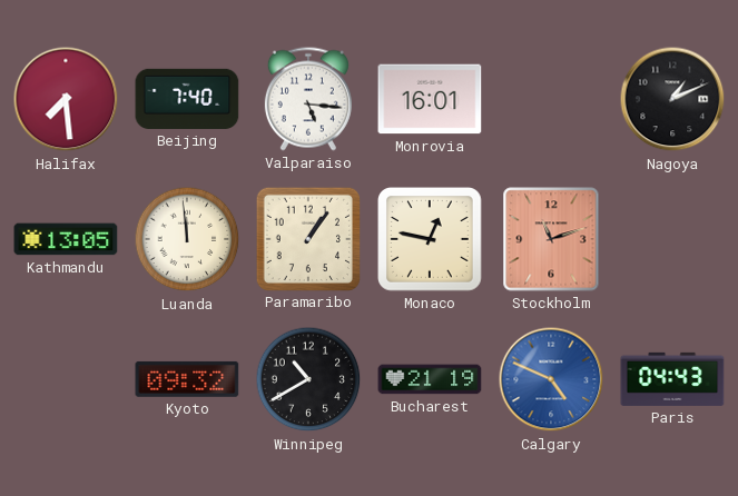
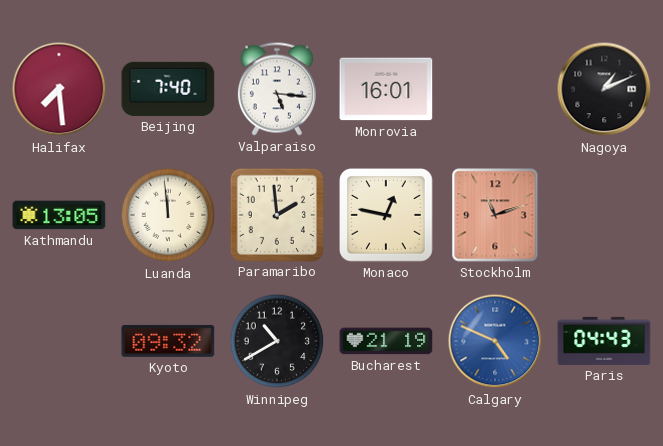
Paramaribo: 1:06 -> 1:59 (276, 214)
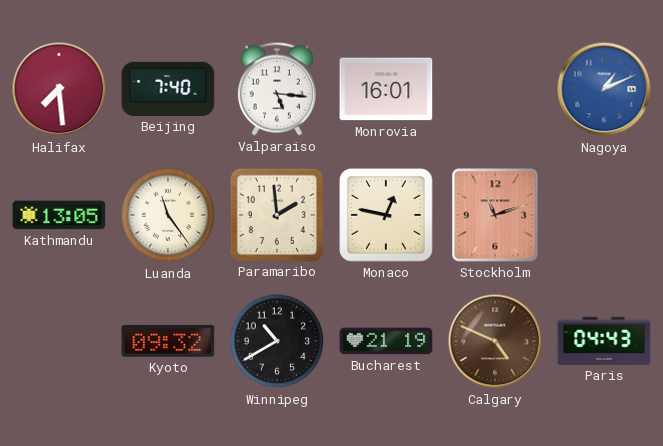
Nagoya dial: black -> blue (604, 89)
Luanda: 11:59 -> 11:24 (168, 215)
Calgary dial: blue -> brown (495, 341)
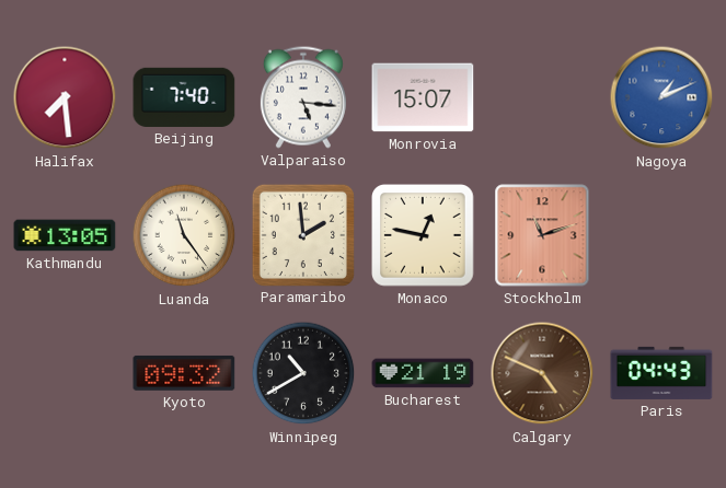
Monrovia: 16:01 -> 15:07 (423, 97)
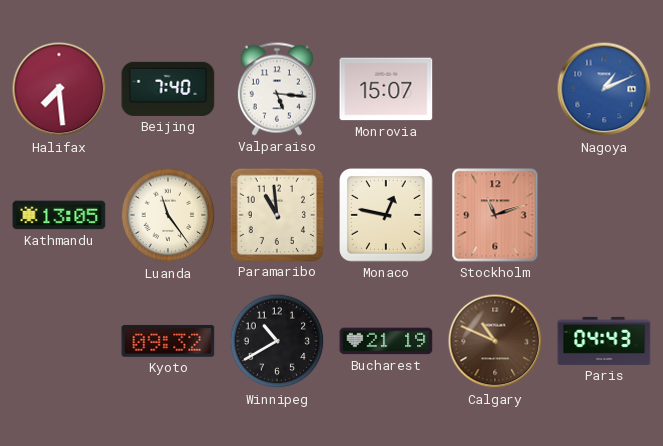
Paramaribo: 1:59 -> 10:59 (276, 214)
Calgary: 4:49 -> 10:49 (495, 341)
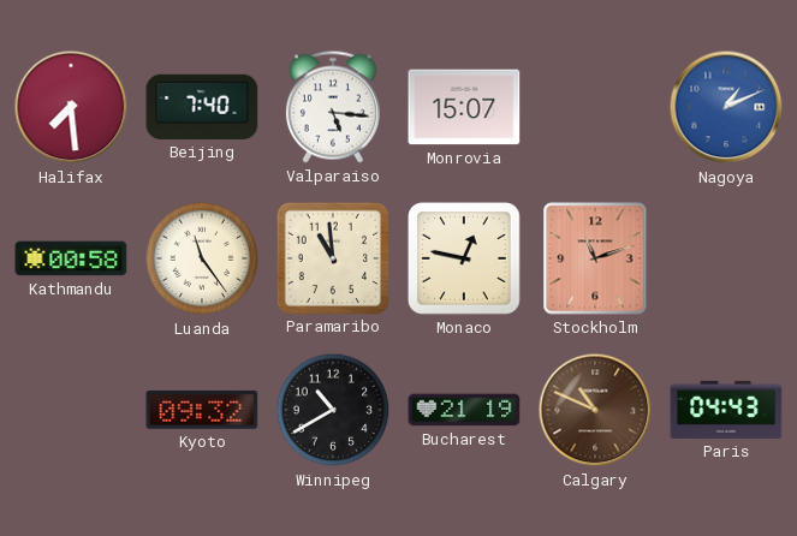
Kathmandu: 13:05 -> 00:58 (71, 258)
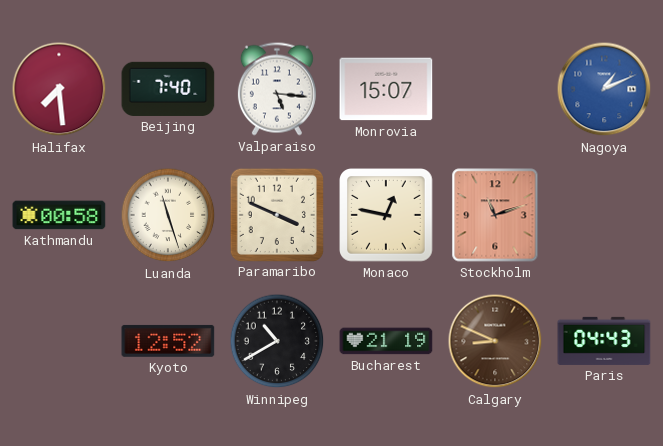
Luanda: 11:24 -> 11:27 (168, 215)
Paramaribo: 10:59 -> 3:49 (276, 214)
Kyoto: 09:32 -> 12:52 (168, 341)
Calgary: 10:49 -> 8:49 (495, 341)
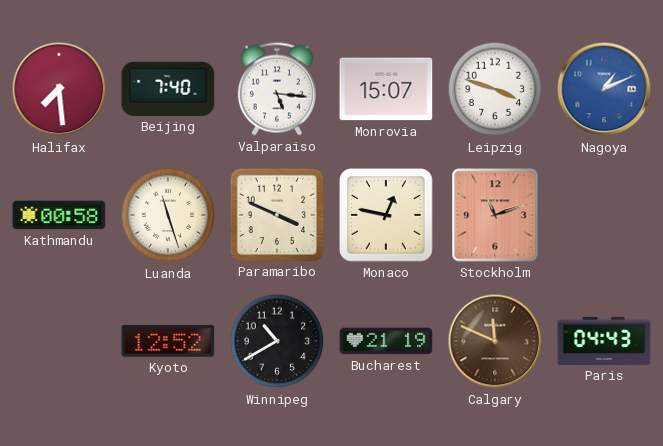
Leipzig: none -> 3:48 (495, 89)
Calgary: 8:49 -> 11:49 (495, 341)
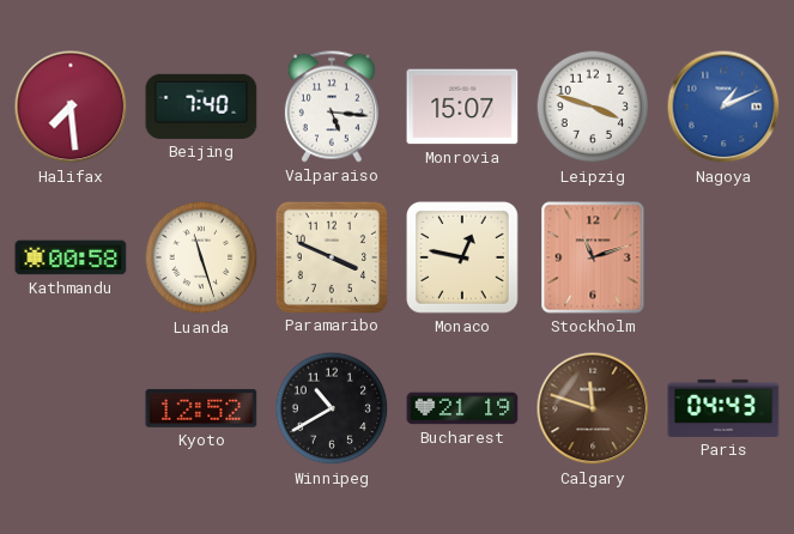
Calgary: 11:49 -> 11:48 (593, 408)
